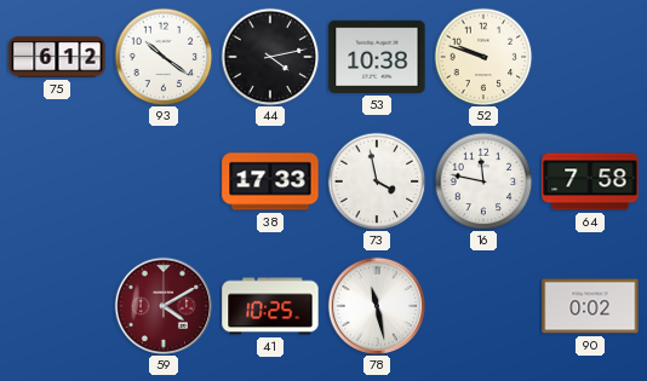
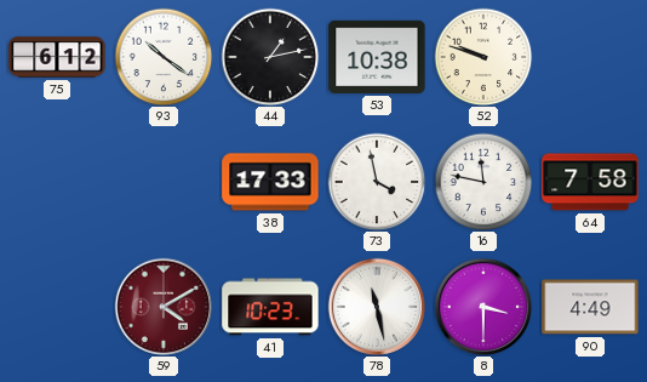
44: 4:13 -> 1:13 (270, 57)
41: 10:25 -> 10:23 (270, 307)
8: none -> 3:30 (482, 306)
90: 0:02 -> 4:49 (590, 307)
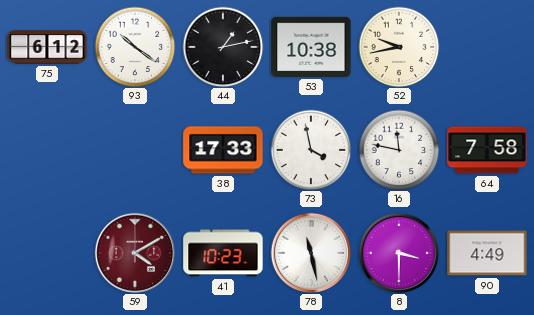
52: 9:48 -> 9:43 (399, 47)
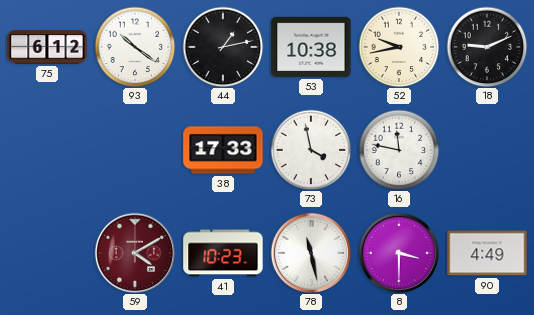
18: none -> 9:11 (487, 47)
64: 7:58 -> none (487, 150)
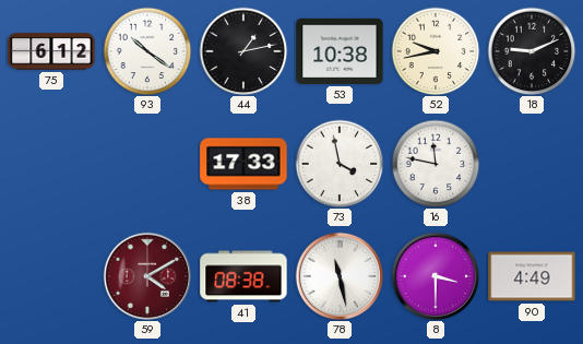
41: 10:23 -> 08:38 (243, 276)
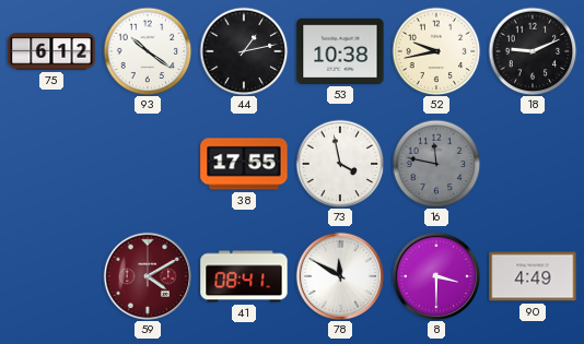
38: 17:33 -> 17:55 (244, 164)
16 dial: white -> grey (436, 164)
41: 08:38 -> 08:41 (244, 276)
78: 11:28 -> 11:50 (339, 275)
